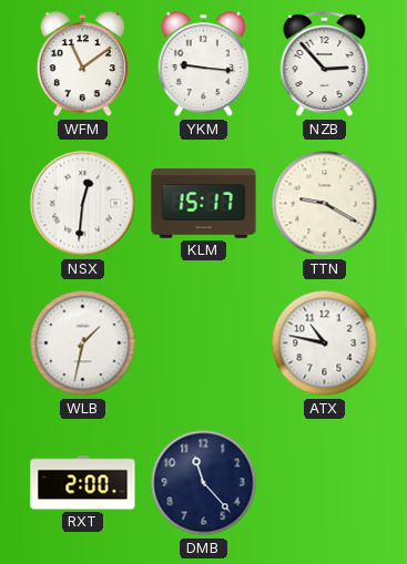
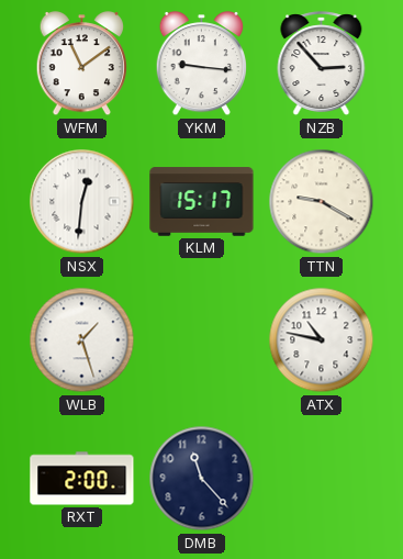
WLB: 1:32 -> 1:27 (82, 340)
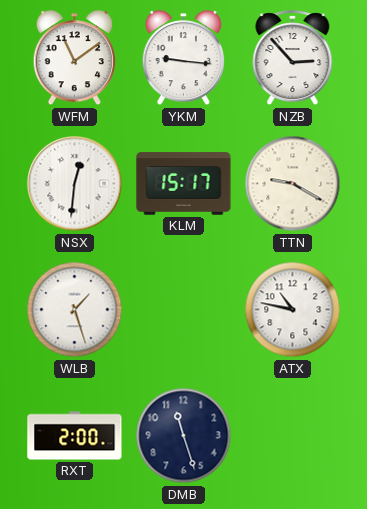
DMB: 11:23 -> 11:27 (184, 436)
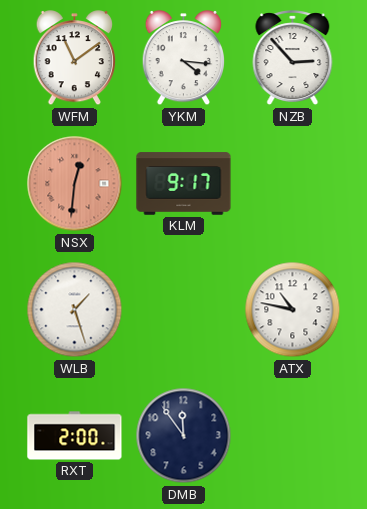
YKM: 9:16 -> 4:16 (183, 59)
NSX dial: white -> salmon (75, 184)
KLM: 15:17 -> 9:17 (184, 184)
TTN: 9:20 -> none (293, 184)
DMB: 11:27 -> 11:54 (184, 436)
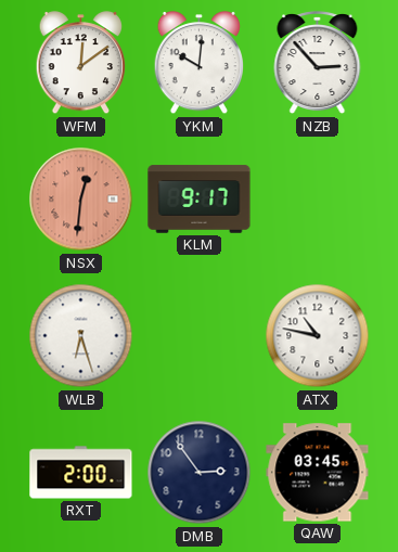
WFM: 11:09 -> 12:09 (80, 64)
YKM: 4:16 -> 10:01 (198, 64)
WLB: 1:27 -> 6:27 (81, 336)
DMB: 11:54 -> 2:54 (200, 473)
QAW: none -> 03:45 (318, 473)
